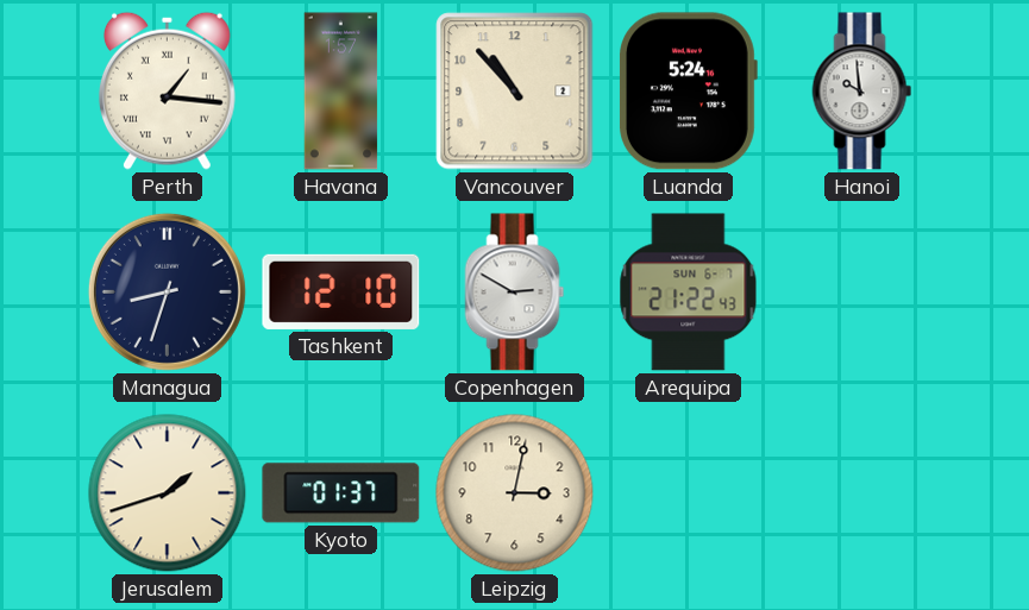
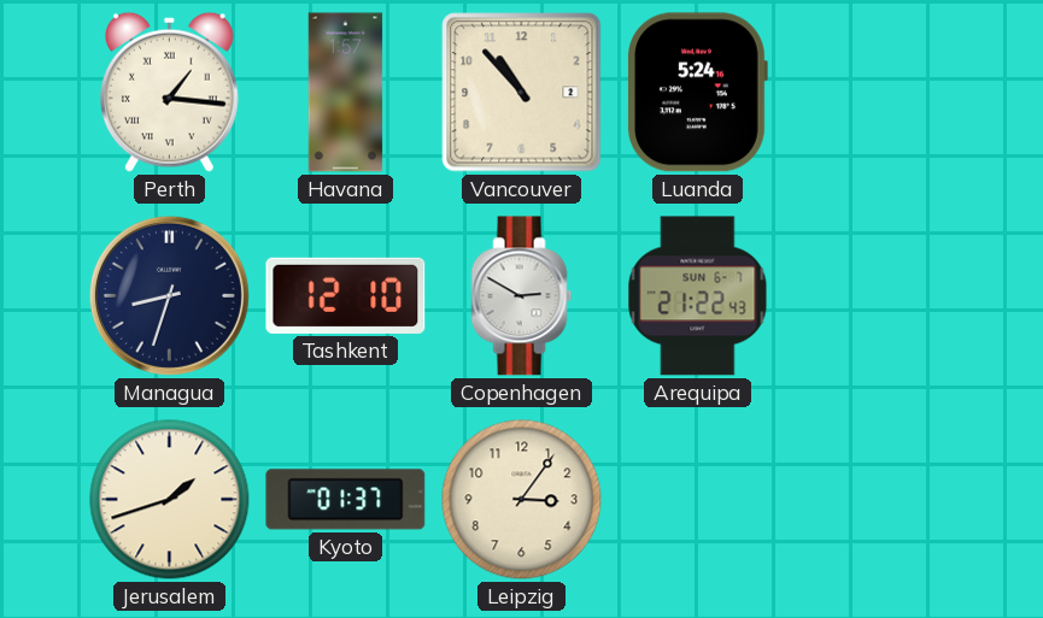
Hanoi: 9:59 -> none (862, 92)
Leipzig: 3:02 -> 3:06 (522, 500)
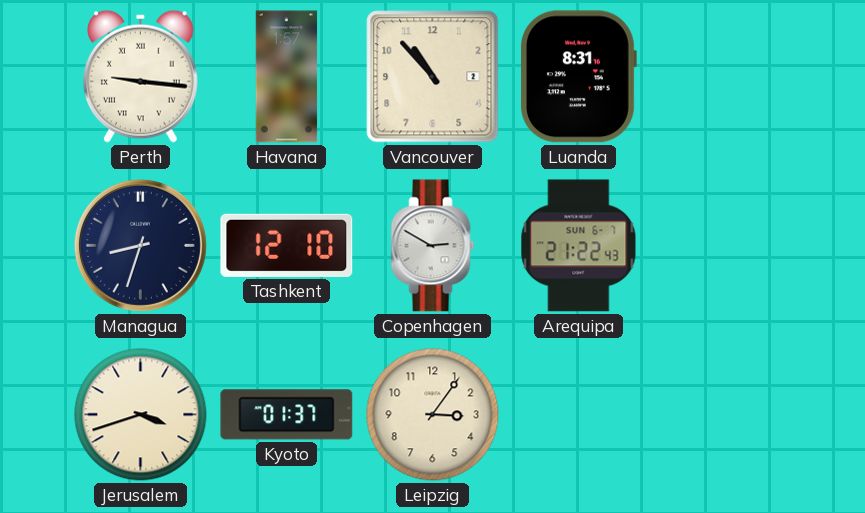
Perth: 1:16 -> 9:16 (140, 76)
Luanda: 5:24 -> 8:31 (579, 77)
Jerusalem: 1:42 -> 3:42 (141, 415)
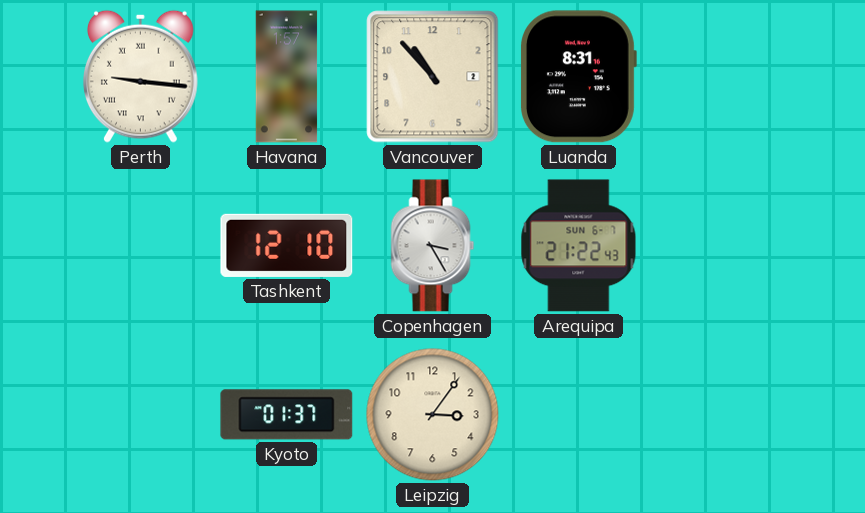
Managua: 8:33 -> none (140, 245)
Copenhagen: 2:50 -> 3:25 (433, 246)
Jerusalem: 3:42 -> none (141, 415)
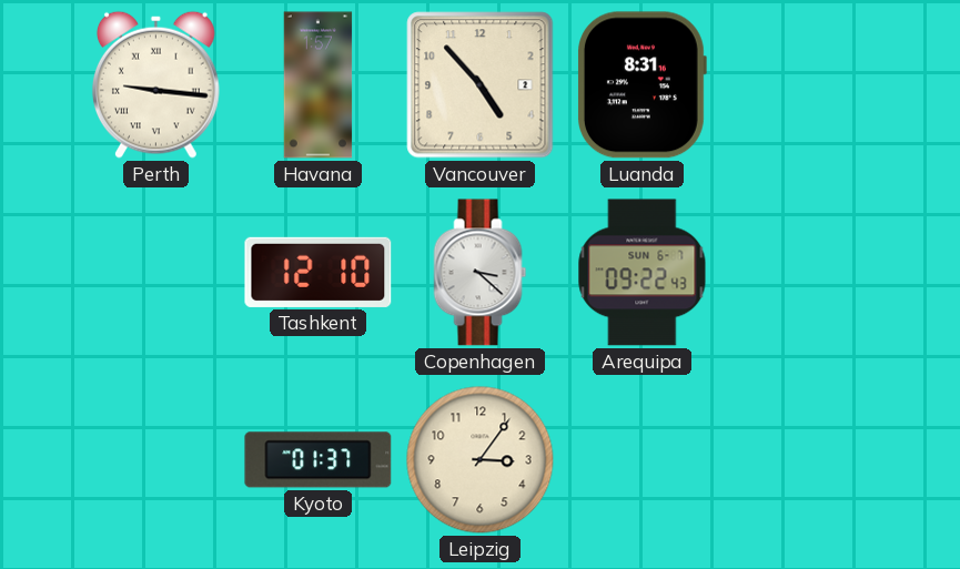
Vancouver: 10:53 -> 4:53 (481, 85)
Copenhagen: 3:25 -> 3:22 (481, 273)
Arequipa: 21:22 -> 09:22 (643, 273)
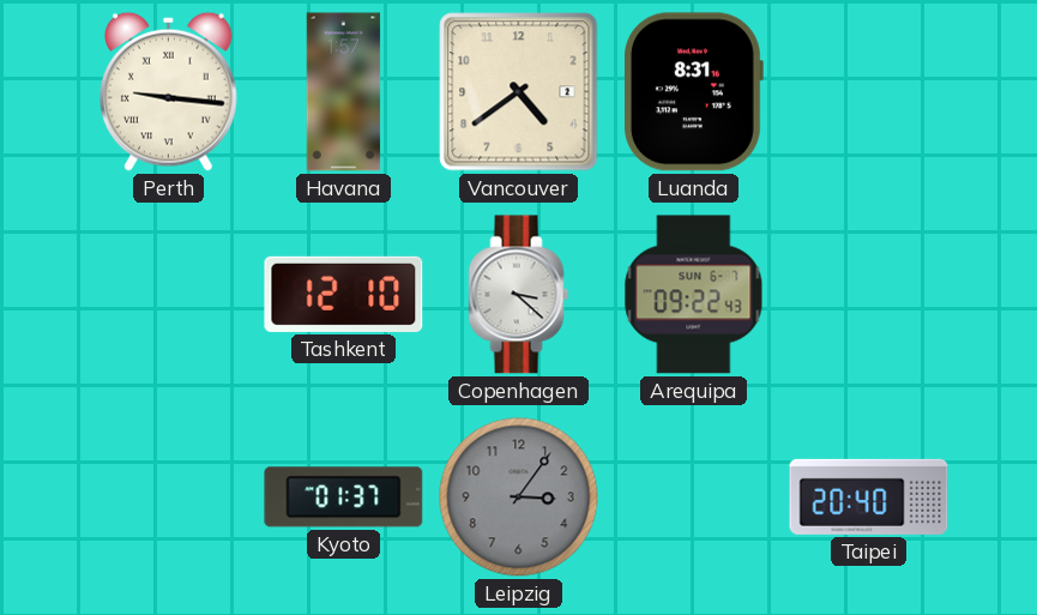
Vancouver: 4:53 -> 4:39 (519, 92)
Leipzig dial: cream -> grey (519, 498)
Taipei: none -> 20:40 (869, 496)
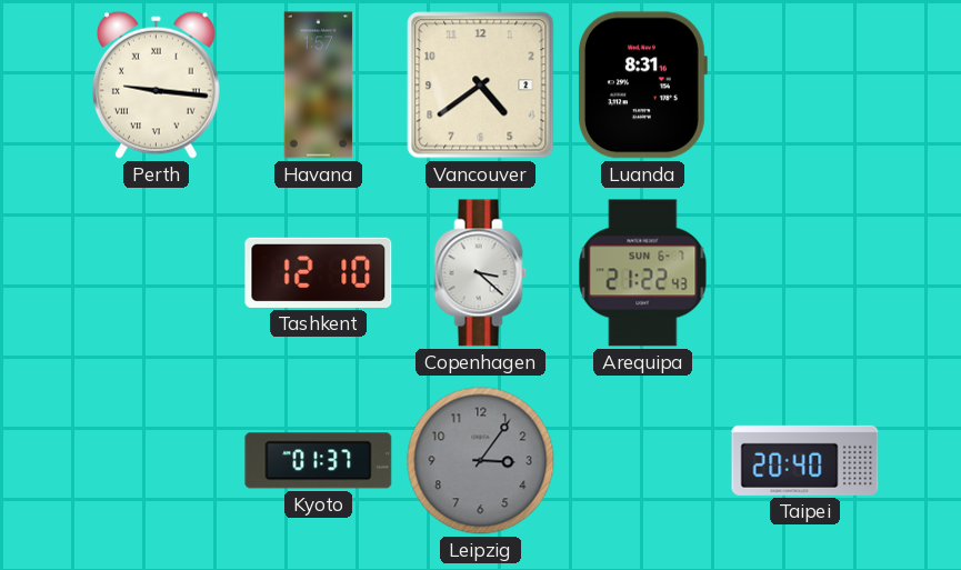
Arequipa: 09:22 -> 21:22 (643, 273)
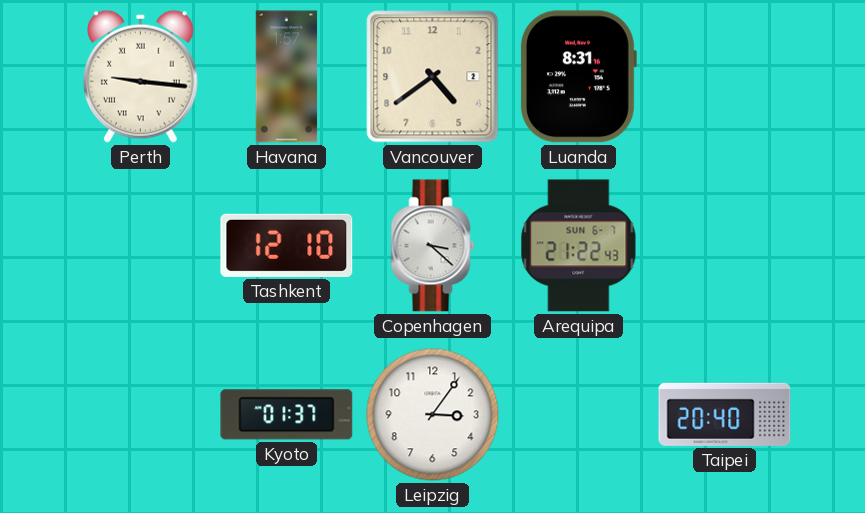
Leipzig dial: grey -> white (433, 415)
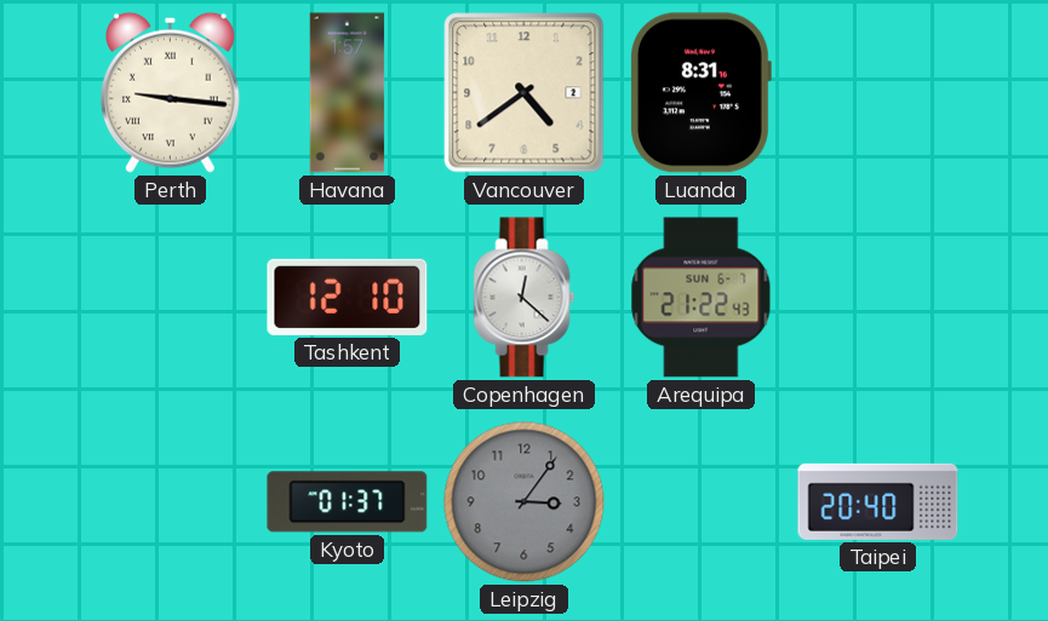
Copenhagen: 3:22 -> 12:22 (525, 298)
Leipzig dial: white -> grey (525, 502)
